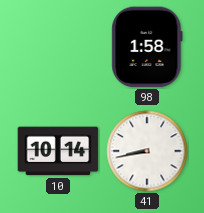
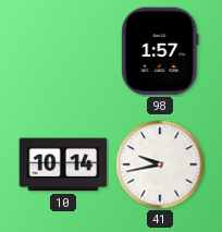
98: 1:58 -> 1:57 (160, 51)
41: 8:43 -> 9:43 (160, 164)
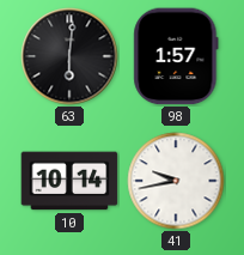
63: none -> 6:01 (69, 56)
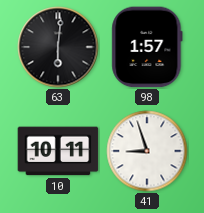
10: 10:14 -> 10:11 (58, 151)
41: 9:43 -> 8:57 (147, 151)
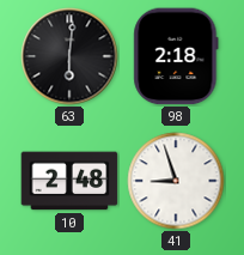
98: 1:57 -> 2:18 (176, 56)
10: 10:11 -> 2:48 (69, 181)
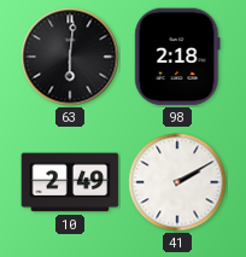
10: 2:48 -> 2:49 (70, 182)
41: 8:57 -> 2:10 (177, 182)
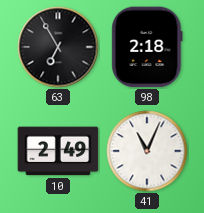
63: 6:01 -> 6:55 (58, 47)
41: 2:10 -> 11:04 (147, 151)
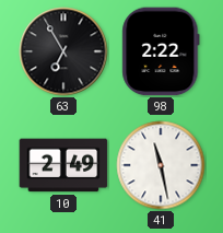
98: 2:18 -> 2:22 (161, 51)
41: 11:04 -> 11:28 (161, 165)
